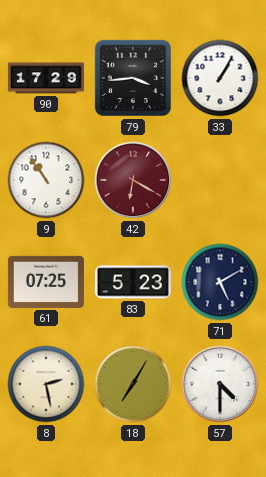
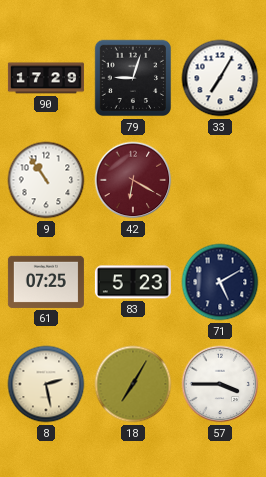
79: 3:44 -> 9:03 (133, 78)
33: 1:05 -> 7:05 (220, 78)
57: 4:30 -> 3:45 (220, 384)
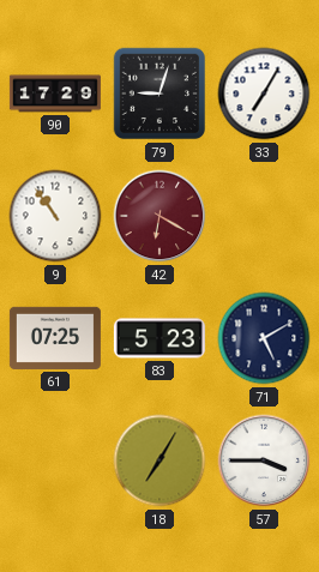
8: 2:28 -> none (46, 384)
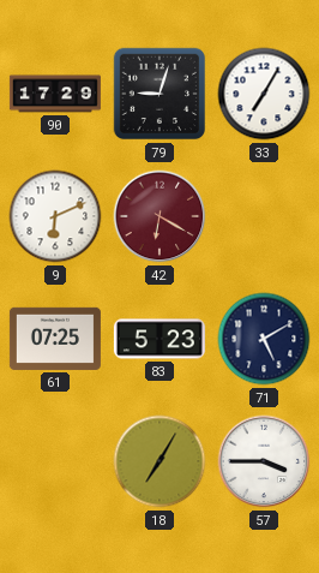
9: 10:54 -> 6:11 (55, 216)
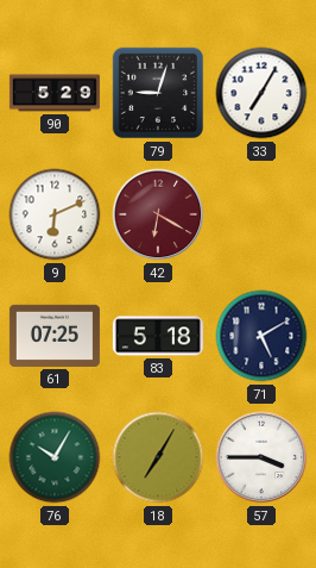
90: 17:29 -> 5:29 (55, 93)
83: 5:23 -> 5:18 (158, 336)
76: none -> 10:05 (55, 457)
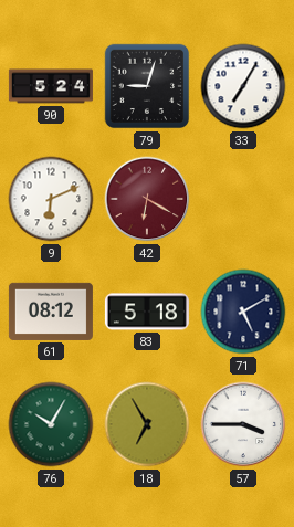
90: 5:29 -> 5:24 (51, 86)
61: 07:25 -> 08:12 (51, 312)
18: 7:05 -> 6:55 (147, 424)
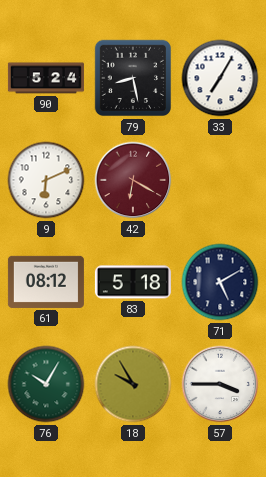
79: 9:03 -> 8:28 (133, 78)
18: 6:55 -> 9:55 (133, 384)
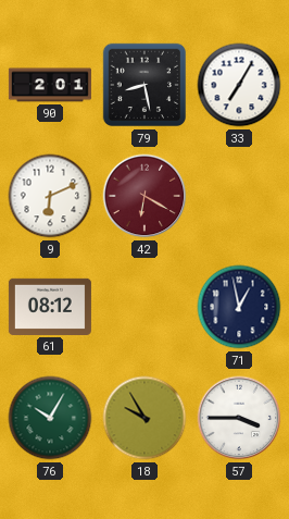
90: 5:24 -> 2:01 (50, 85)
83: 5:18 -> none (133, 282)
71: 5:10 -> 12:58 (239, 307)
